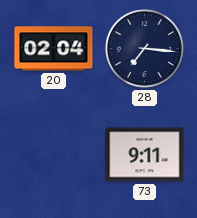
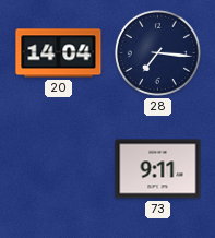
20: 02:04 -> 14:04 (59, 53)
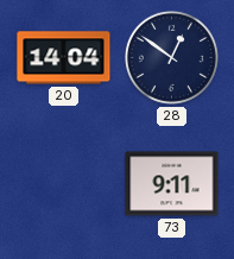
28: 7:16 -> 12:51 (171, 57)
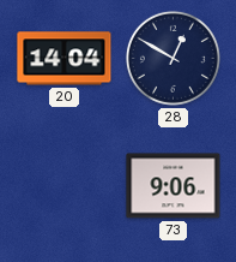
28: 12:51 -> 12:50 (173, 58)
73: 9:11 -> 9:06 (174, 186)
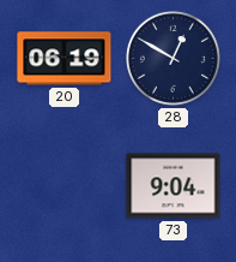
20: 14:04 -> 06:19 (65, 59)
73: 9:06 -> 9:04 (174, 186)
